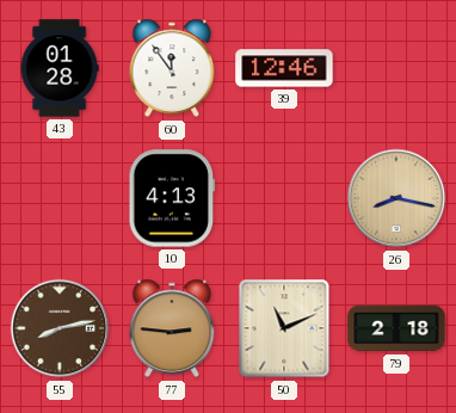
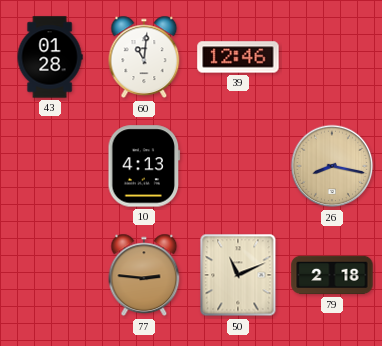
60: 11:54 -> 11:01 (144, 57)
55: 8:13 -> none (60, 328)
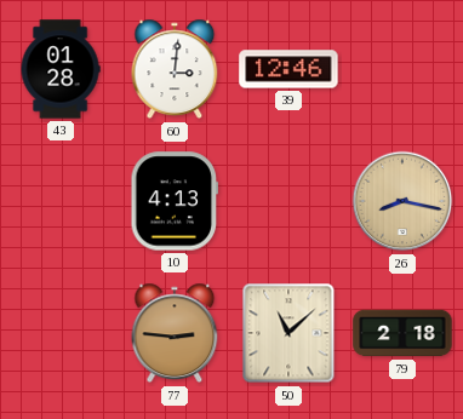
60: 11:01 -> 3:01 (175, 69)
50: 11:11 -> 11:08 (288, 333)
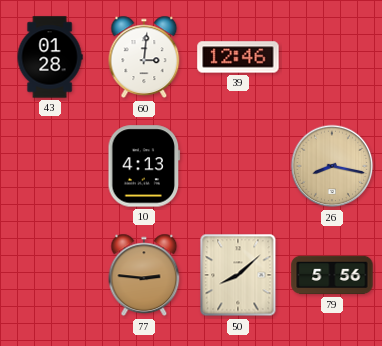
50: 11:08 -> 8:08 (238, 275)
79: 2:18 -> 5:56 (332, 275)
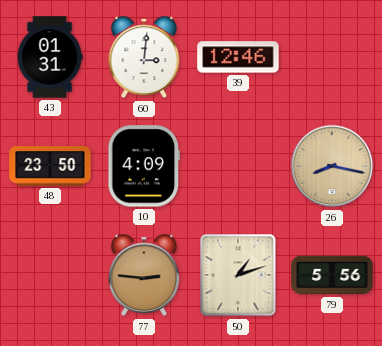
43: 01:28 -> 01:31 (50, 57)
48: none -> 23:50 (50, 166)
10: 4:13 -> 4:09 (144, 166)
50: 8:08 -> 1:12 (238, 275)
